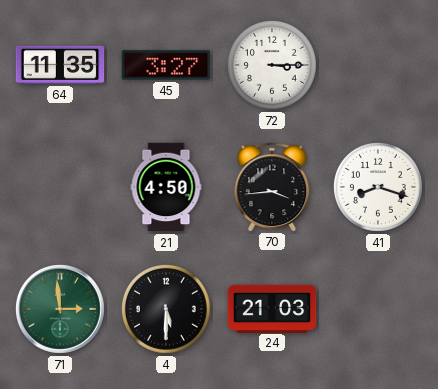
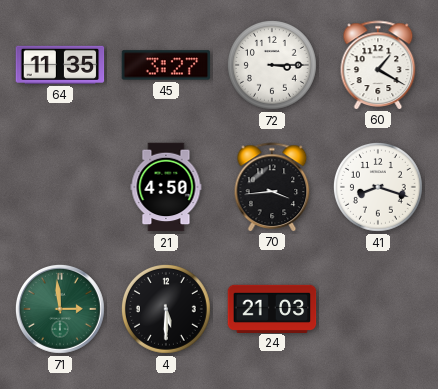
60: none -> 1:20 (378, 65)
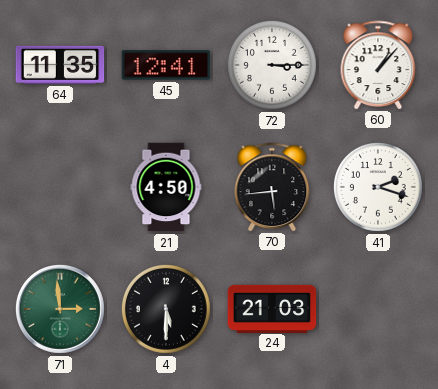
45: 3:27 -> 12:41 (166, 65)
60: 1:20 -> 1:07 (378, 65)
70: 3:44 -> 5:44 (272, 187)
41: 8:18 -> 2:18 (378, 187)
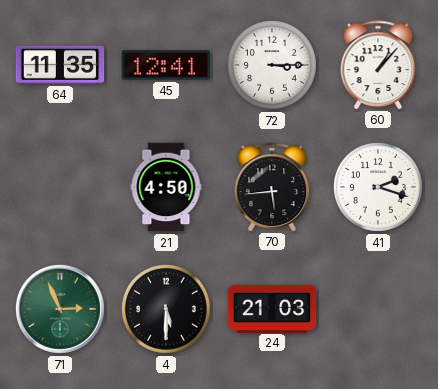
71: 2:59 -> 2:56 (60, 309)
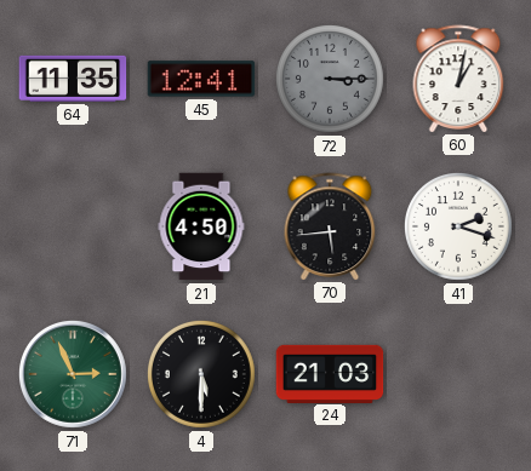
72 dial: white -> grey (330, 79)
60: 1:07 -> 1:02 (458, 79)
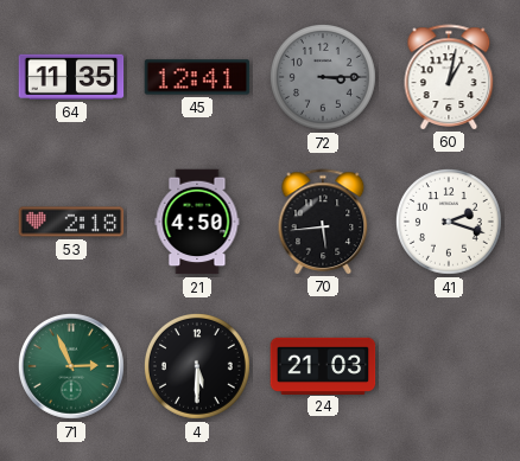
53: none -> 2:18 (71, 222)
